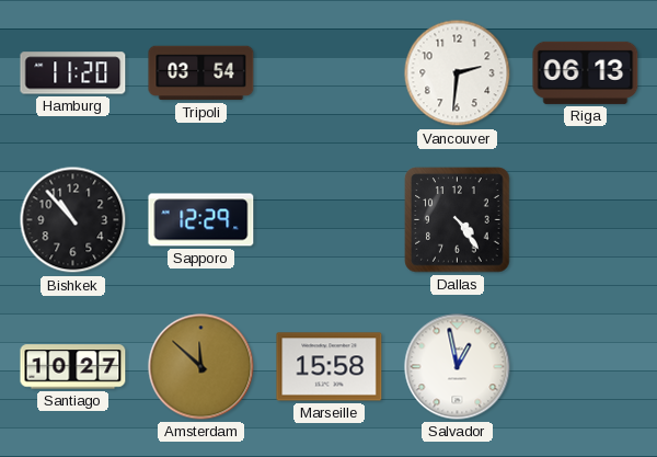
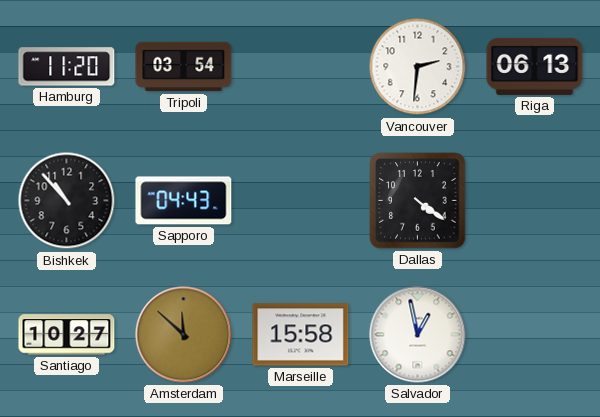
Sapporo: 12:29 -> 04:43 (184, 201)
Dallas: 4:24 -> 4:21 (418, 201)
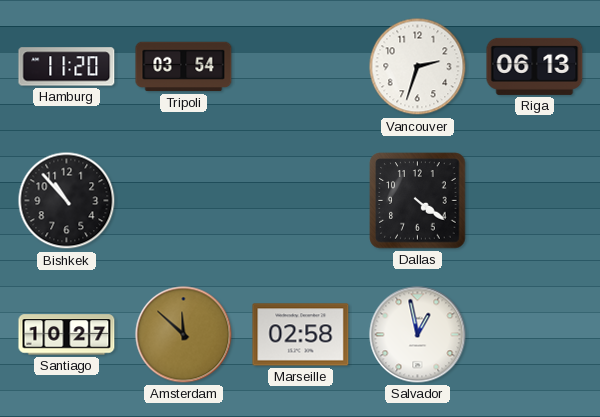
Vancouver: 2:31 -> 2:33 (418, 67)
Sapporo: 04:43 -> none (184, 201)
Marseille: 15:58 -> 02:58 (301, 335)
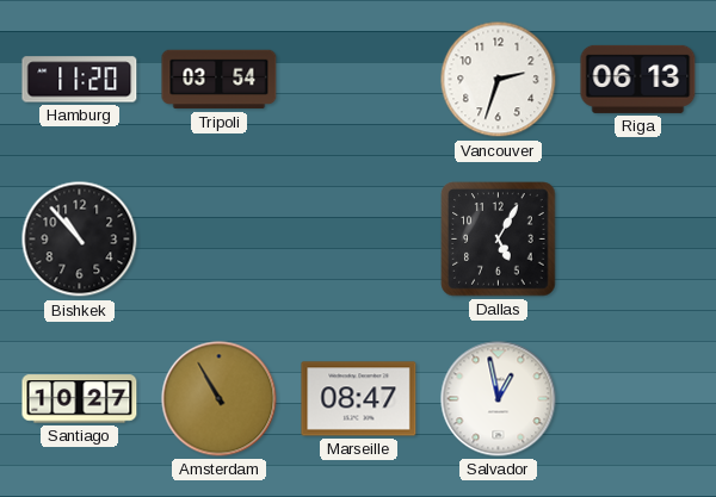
Dallas: 4:21 -> 5:05 (499, 240)
Amsterdam: 11:52 -> 10:55 (220, 399)
Marseille: 02:58 -> 08:47 (359, 399)
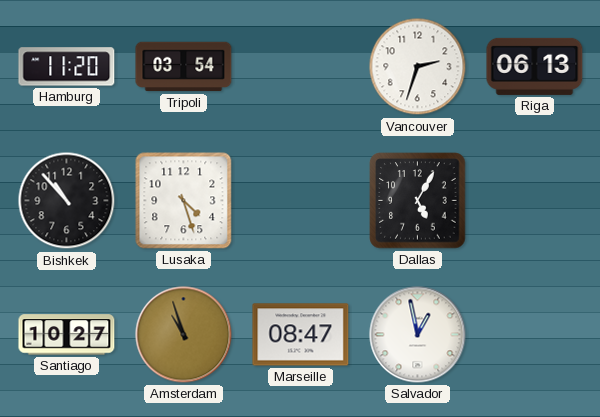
Lusaka: none -> 4:27 (184, 201)
Amsterdam: 10:55 -> 10:57 (184, 335)
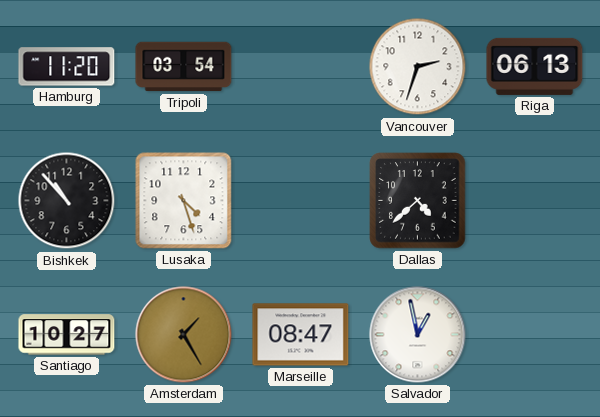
Dallas: 5:05 -> 4:38 (418, 201)
Amsterdam: 10:57 -> 1:25 (184, 335)
